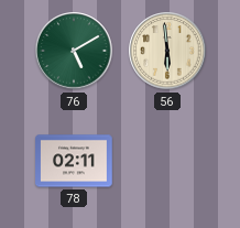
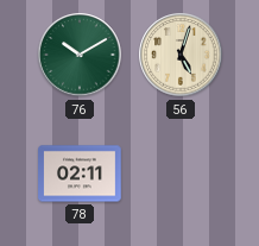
76: 5:10 -> 10:10 (80, 55)
56: 5:59 -> 5:03 (181, 55)
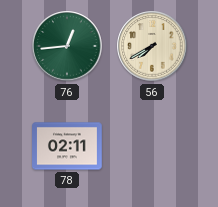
76: 10:10 -> 12:44 (67, 46)
56: 5:03 -> 7:40 (152, 46)
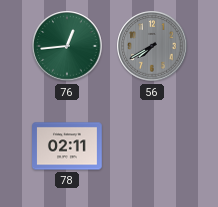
56 dial: cream -> grey (152, 46)
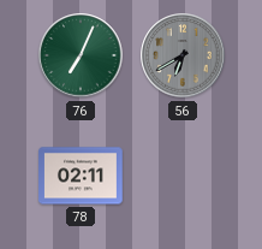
76: 12:44 -> 7:04 (81, 55)
56: 7:40 -> 6:40 (183, 55)
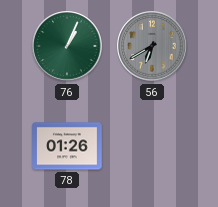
76: 7:04 -> 1:04 (67, 46)
78: 02:11 -> 01:26 (67, 146)
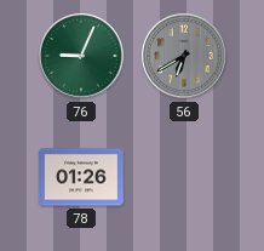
76: 1:04 -> 9:04 (81, 56)
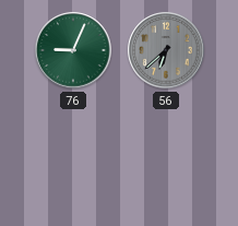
56: 6:40 -> 6:38 (166, 50)
78: 01:26 -> none (81, 177)
